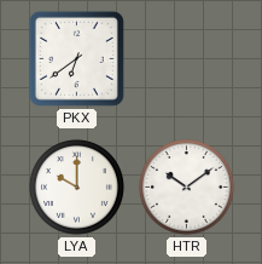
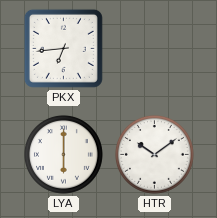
PKX: 6:39 -> 6:44 (63, 48)
LYA: 10:00 -> 6:00 (63, 154)
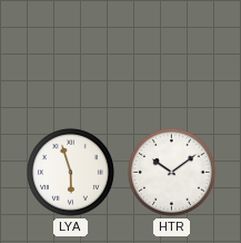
PKX: 6:44 -> none (63, 48)
LYA: 6:00 -> 5:57 (70, 172)
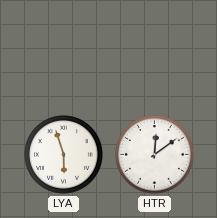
HTR: 10:09 -> 12:09 (154, 154)
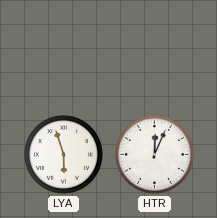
HTR: 12:09 -> 12:04 (154, 154)
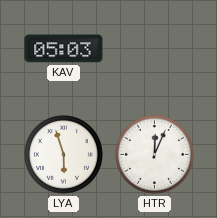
KAV: none -> 05:03 (64, 49)
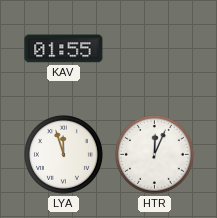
KAV: 05:03 -> 01:55 (64, 49)
LYA: 5:57 -> 11:57 (63, 154)
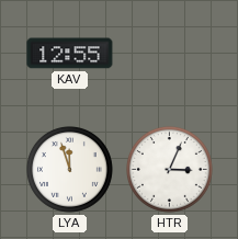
KAV: 01:55 -> 12:55 (70, 54)
HTR: 12:04 -> 3:04 (169, 169)
